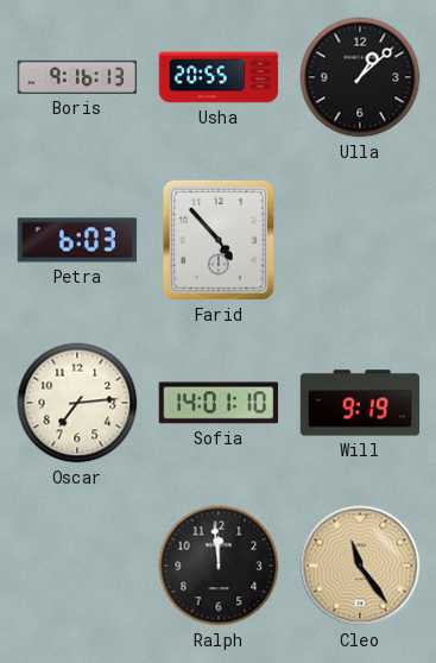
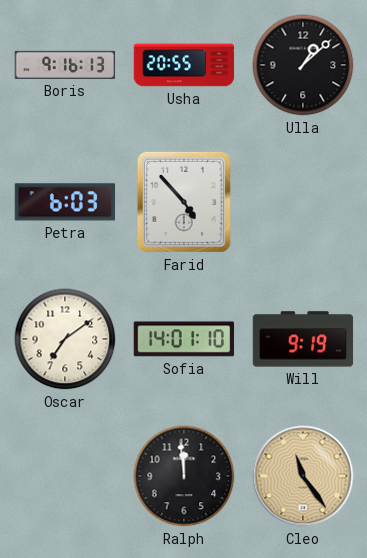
Oscar: 7:14 -> 7:09 (65, 339)
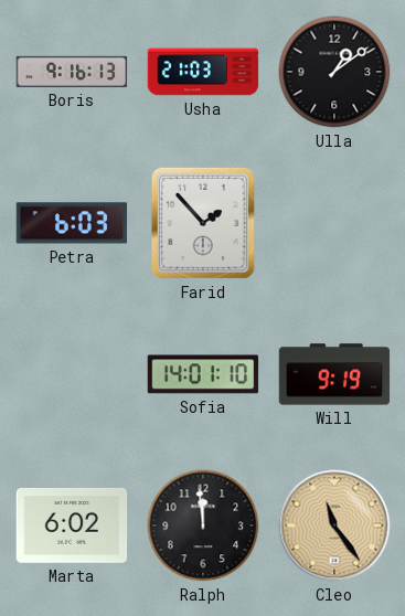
Usha: 20:55 -> 21:03 (203, 72)
Ulla: 1:08 -> 1:09 (334, 72)
Farid: 4:53 -> 1:53 (203, 223)
Oscar: 7:09 -> none (65, 339)
Marta: none -> 6:02 (72, 525)
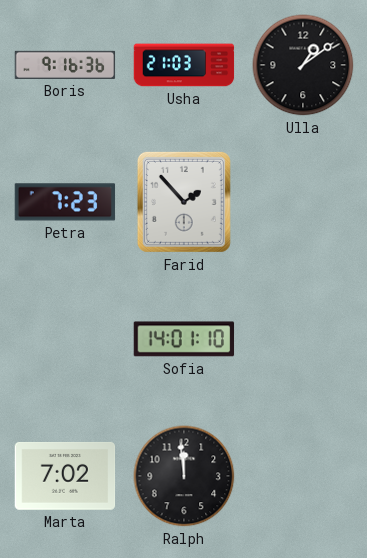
Boris: 9:16:13 -> 9:16:36 (65, 65)
Petra: 6:03 -> 7:23 (65, 202)
Will: 9:19 -> none (334, 374)
Marta: 6:02 -> 7:02 (65, 476)
Cleo: 11:24 -> none (334, 525)
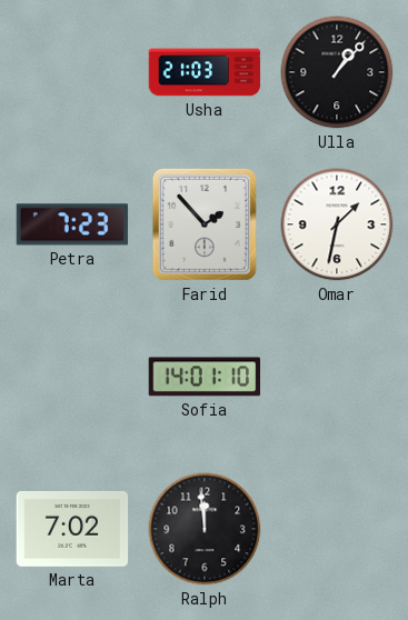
Boris: 9:16 -> none (65, 65)
Ulla: 1:09 -> 1:07 (337, 72)
Omar: none -> 1:32 (337, 224)
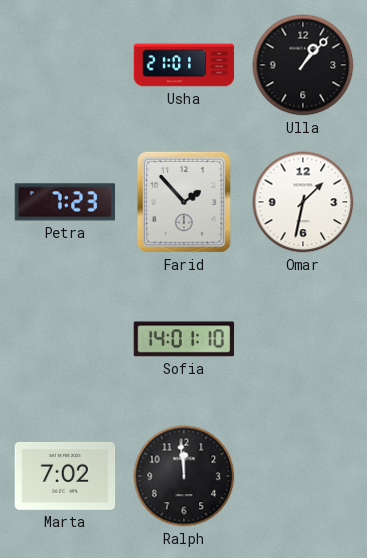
Usha: 21:03 -> 21:01 (184, 65)
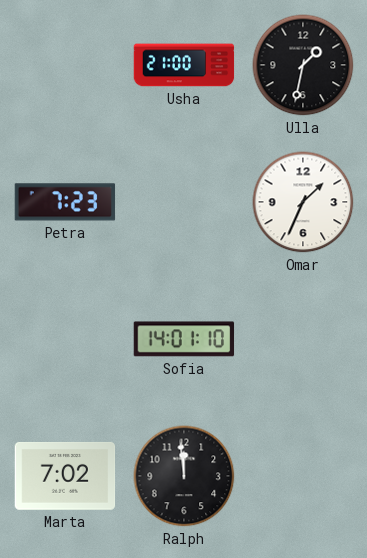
Usha: 21:01 -> 21:00 (184, 65)
Ulla: 1:07 -> 1:32 (303, 65)
Farid: 1:53 -> none (184, 202)
Omar: 1:32 -> 1:34 (303, 202)
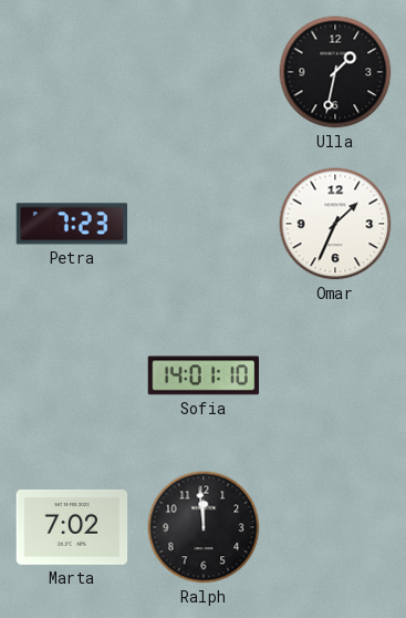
Usha: 21:00 -> none (184, 65)
